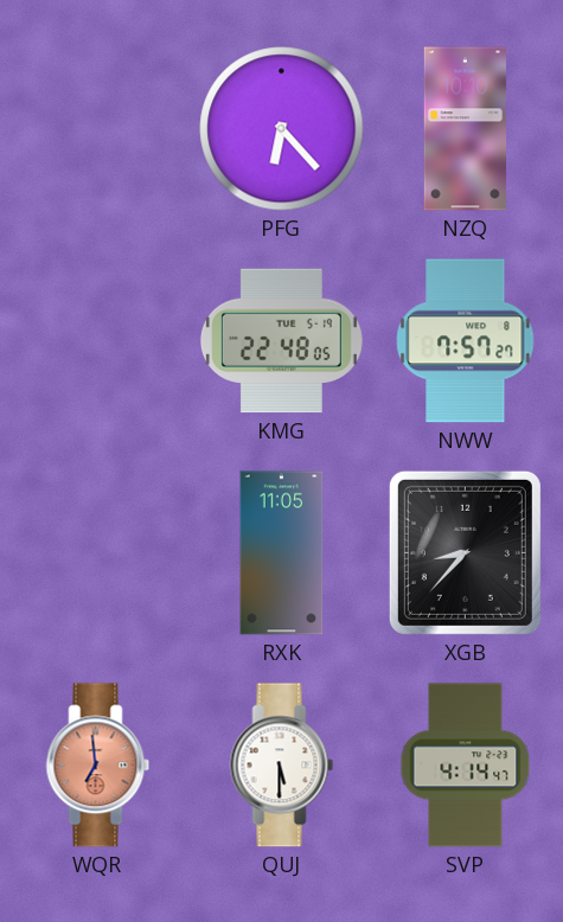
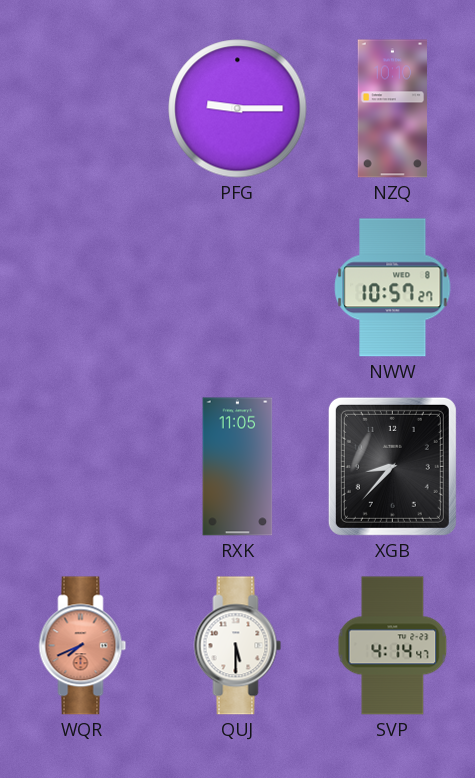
PFG: 6:23 -> 9:15 (238, 109)
KMG: 22:48 -> none (281, 341)
NWW: 7:57 -> 10:57 (393, 288)
WQR: 6:59 -> 7:41 (83, 646)
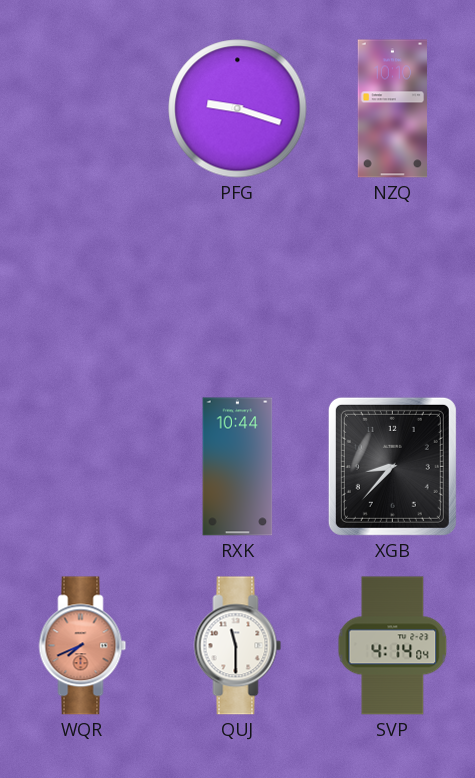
PFG: 9:15 -> 9:18 (238, 109)
NWW: 10:57 -> none (393, 288)
RXK: 11:05 -> 10:44 (238, 467)
QUJ: 5:30 -> 11:30 (238, 646)
SVP: 4:14:47 -> 4:14:04 (393, 646)
